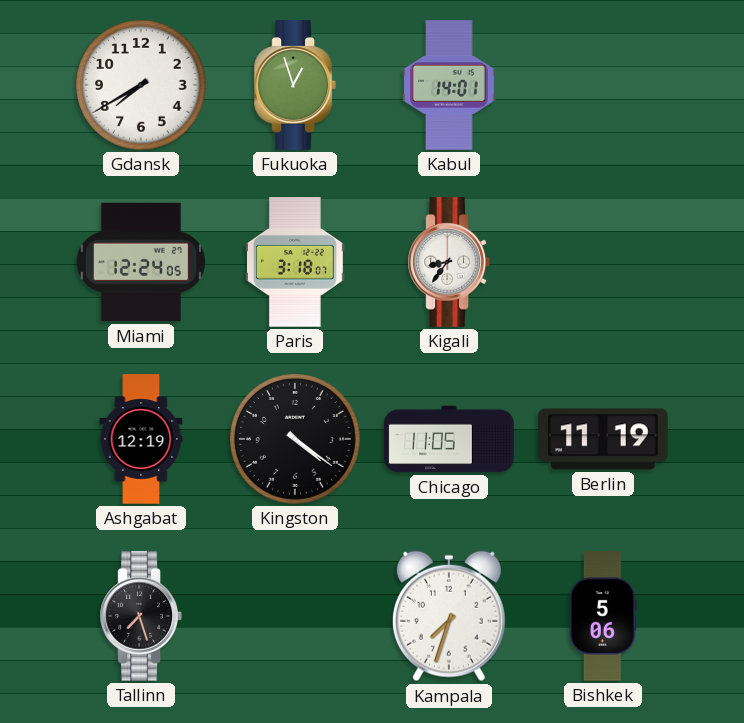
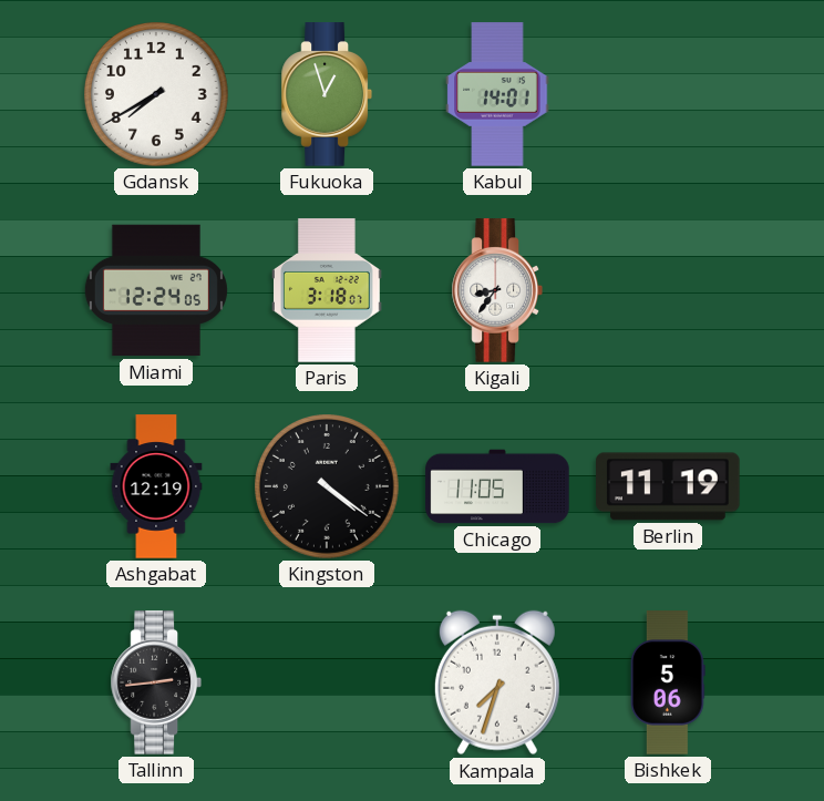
Tallinn: 7:27 -> 2:44 (156, 682)
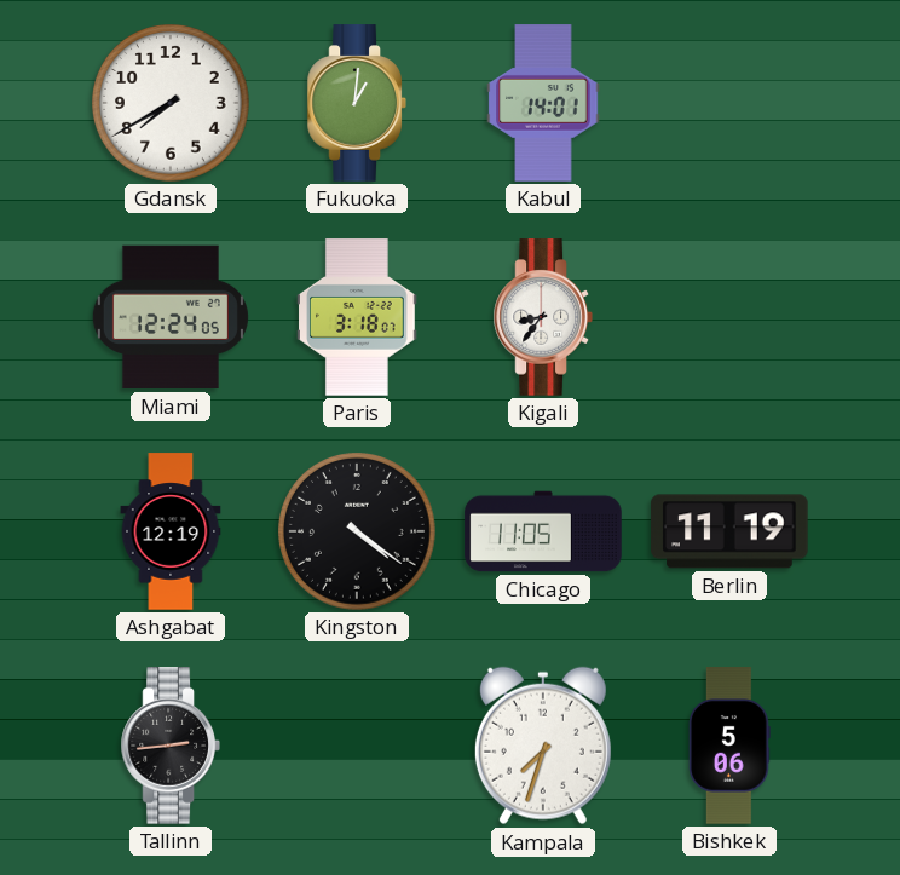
Fukuoka: 12:57 -> 1:01 (357, 103)
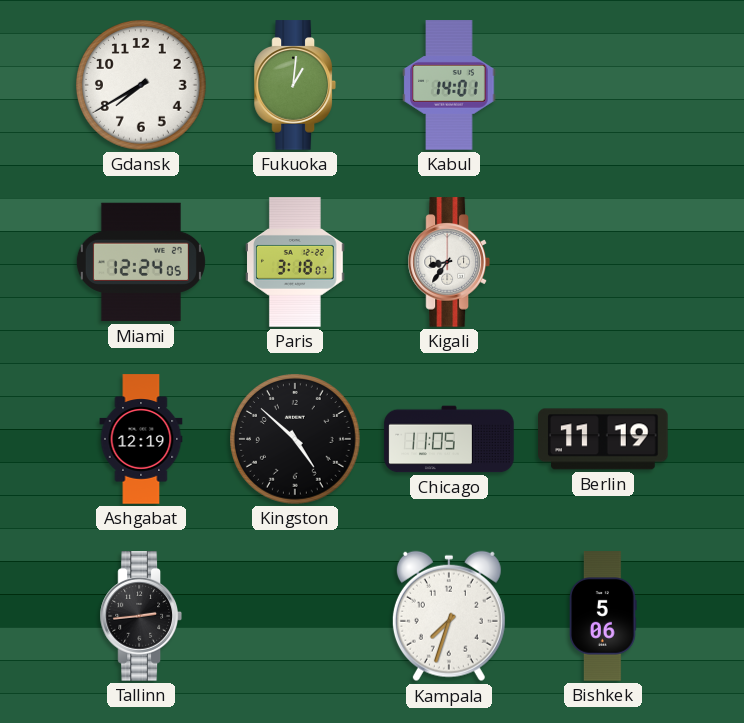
Kingston: 4:21 -> 4:52 (296, 440)
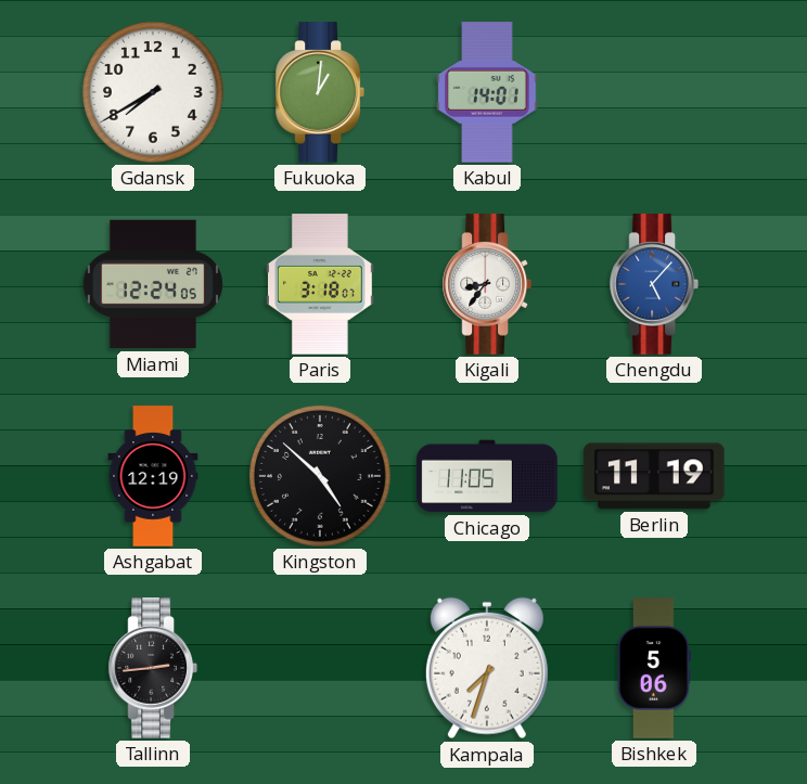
Chengdu: none -> 5:07 (654, 284)
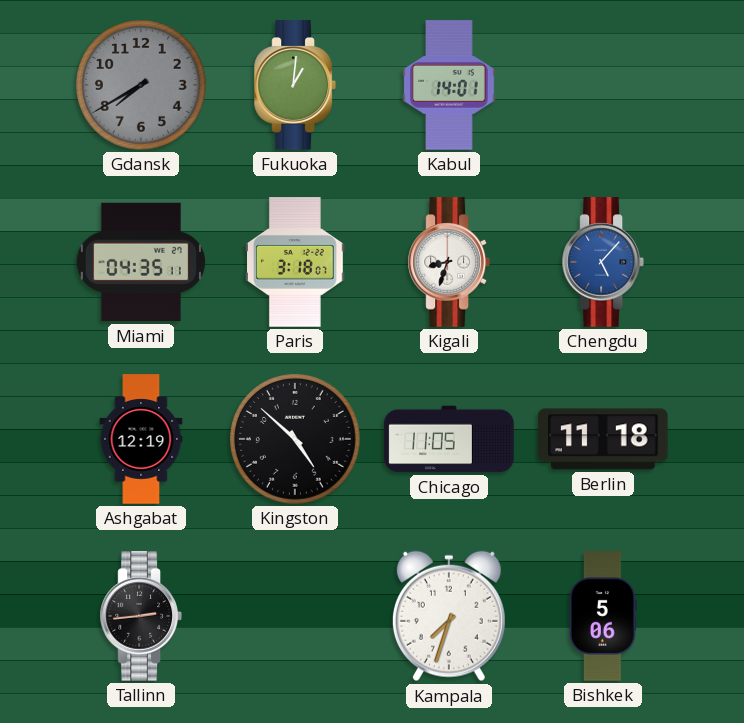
Gdansk dial: white -> grey (142, 86)
Miami: 12:24 -> 04:35 (141, 262)
Kigali: 8:36 -> 8:33 (449, 262)
Berlin: 11:19 -> 11:18 (603, 439)
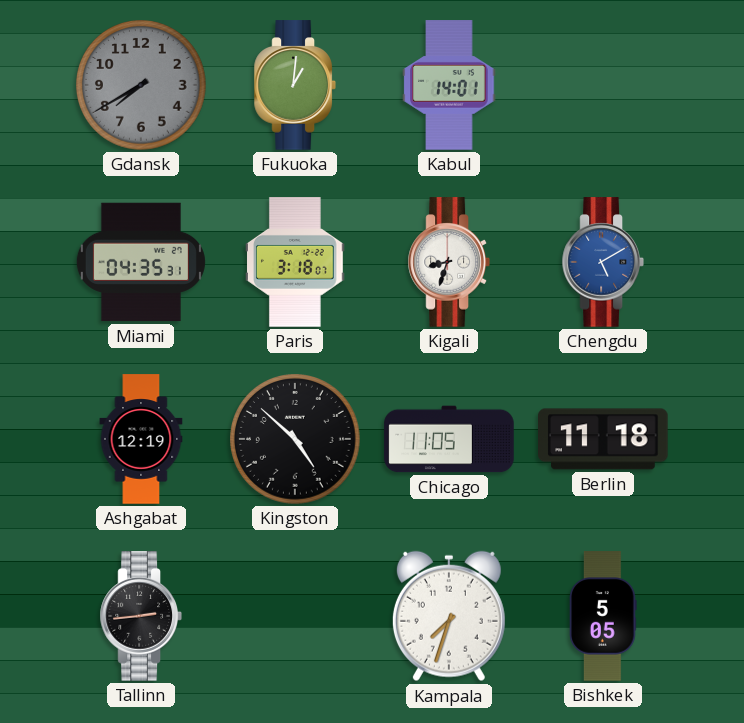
Miami: 04:35:11 -> 04:35:31 (141, 262)
Chengdu: 5:07 -> 5:10 (603, 262)
Bishkek: 5:06 -> 5:05 (603, 616)
